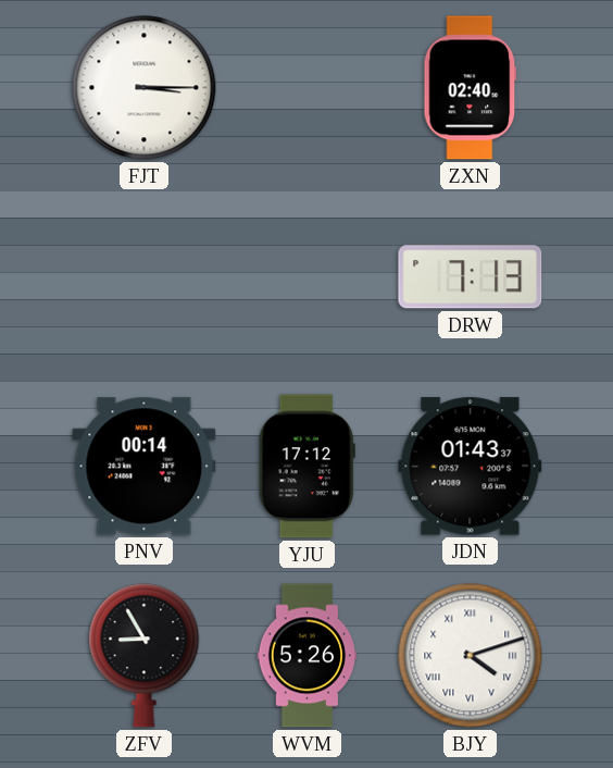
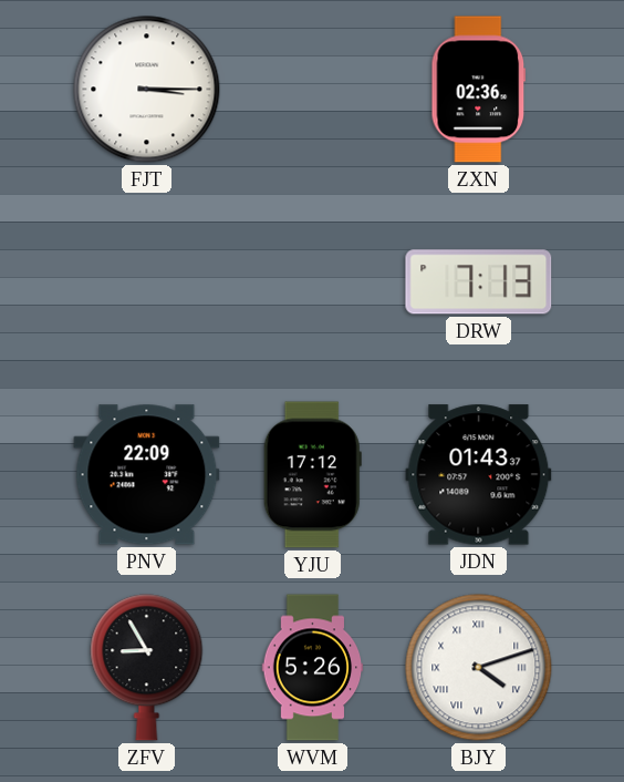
ZXN: 02:40 -> 02:36 (479, 90)
PNV: 00:14 -> 22:09 (147, 475)
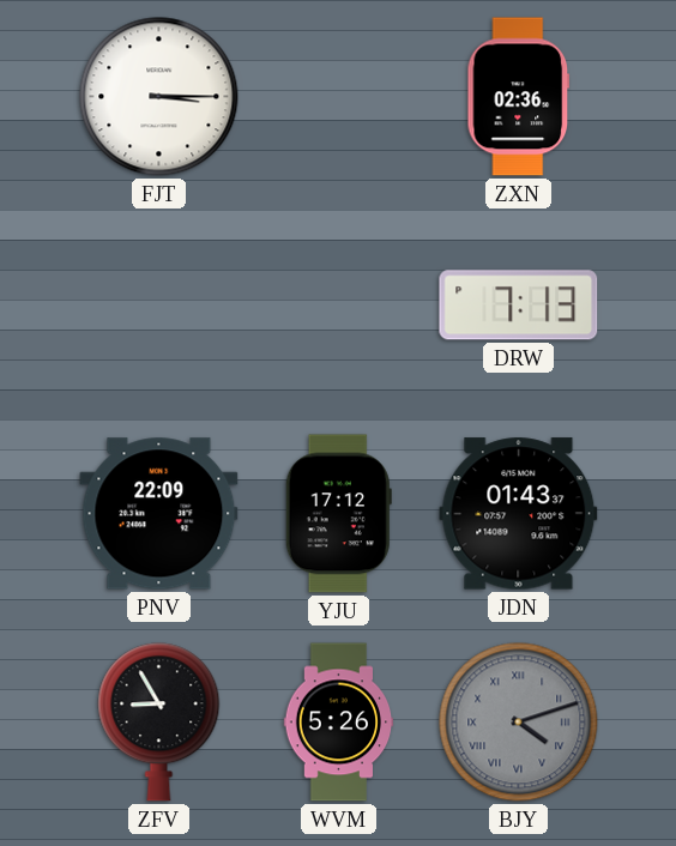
BJY dial: white -> grey (519, 723)
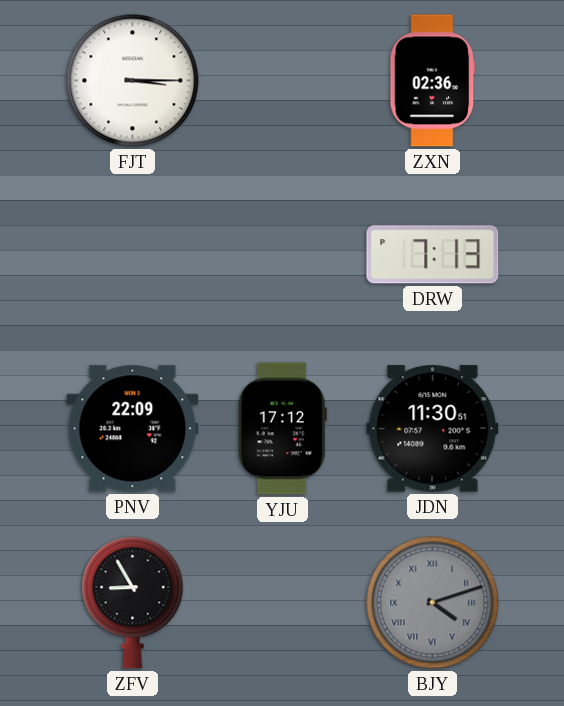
JDN: 01:43 -> 11:30 (433, 429)
WVM: 5:26 -> none (339, 723)
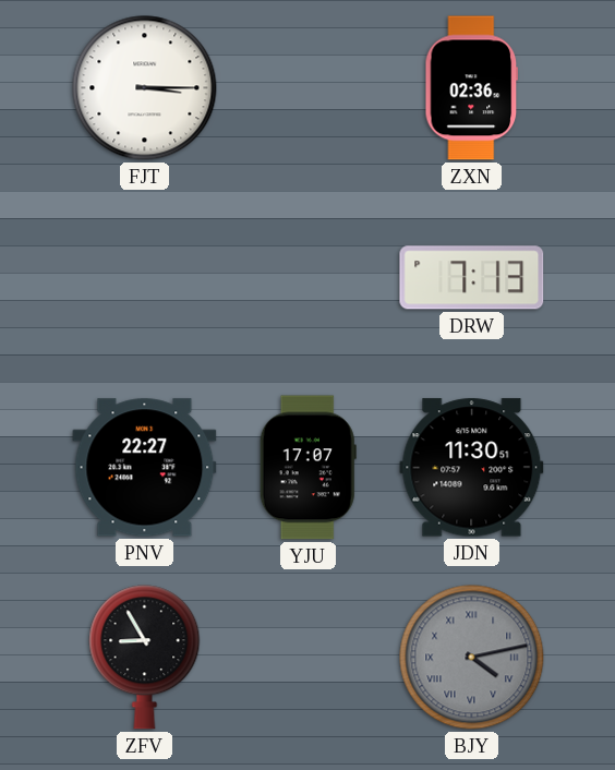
PNV: 22:09 -> 22:27 (145, 468)
YJU: 17:12 -> 17:07 (307, 468)
BJY: 4:12 -> 4:13 (472, 658)
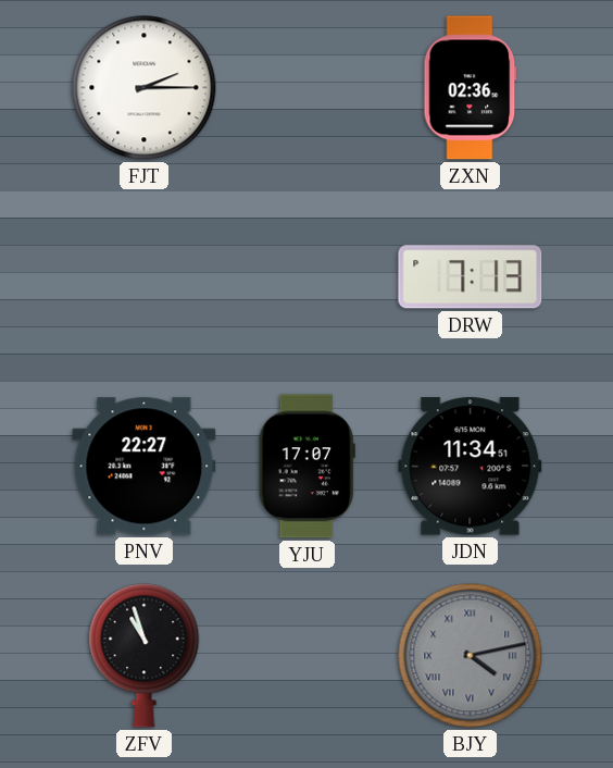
FJT: 3:15 -> 2:15 (145, 88)
JDN: 11:30 -> 11:34 (471, 467)
ZFV: 8:55 -> 10:57 (145, 656)
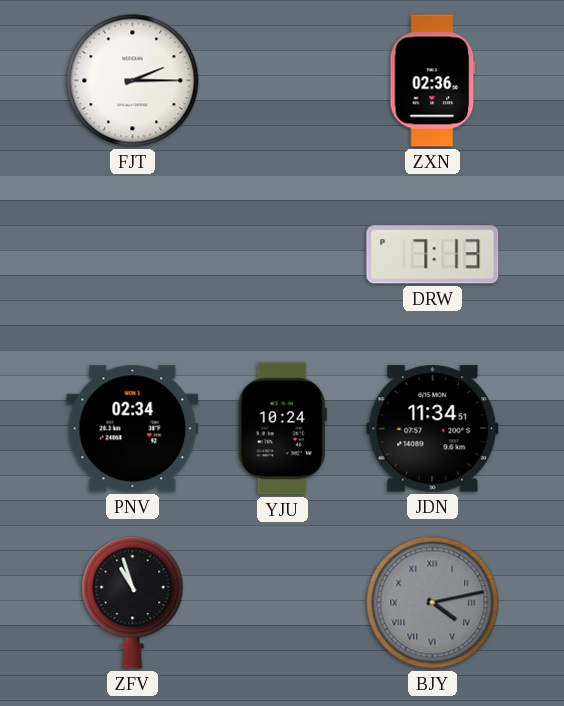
PNV: 22:27 -> 02:34 (133, 429)
YJU: 17:07 -> 10:24 (282, 429)
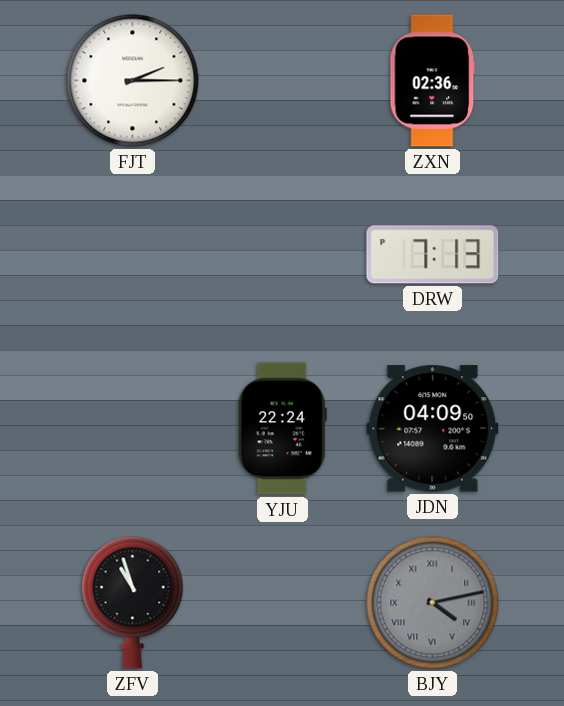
PNV: 02:34 -> none (133, 429)
YJU: 10:24 -> 22:24 (282, 429)
JDN: 11:34 -> 04:09 (433, 429)
